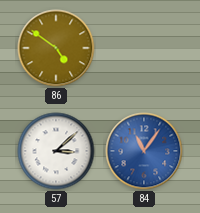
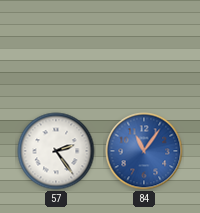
86: 4:51 -> none (56, 48)
57: 3:08 -> 2:24 (56, 151)
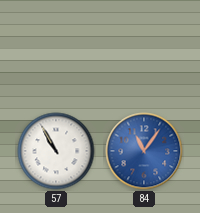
57: 2:24 -> 10:55 (56, 151)
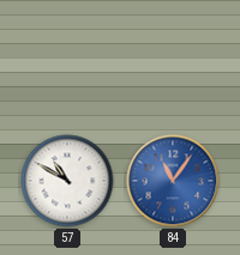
57: 10:55 -> 10:50 (67, 181)
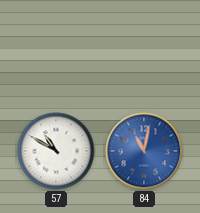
84: 11:06 -> 11:02 (144, 151)
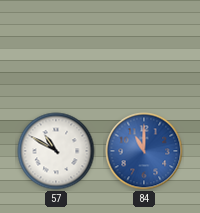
84: 11:02 -> 11:00 (144, 151)
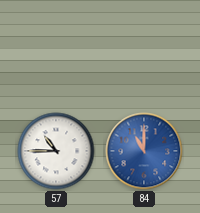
57: 10:50 -> 10:45 (56, 151)
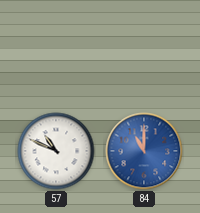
57: 10:45 -> 10:49 (56, 151)
